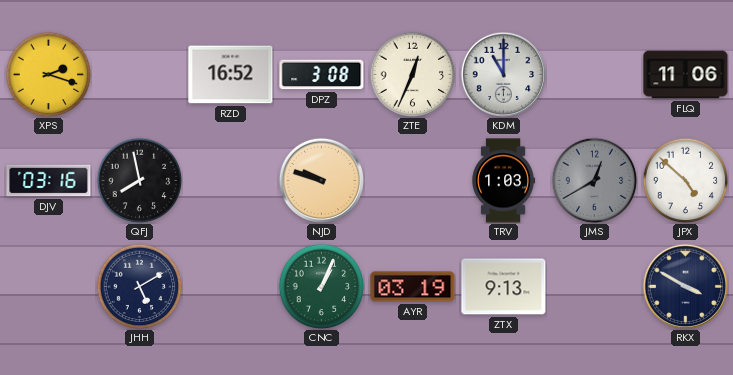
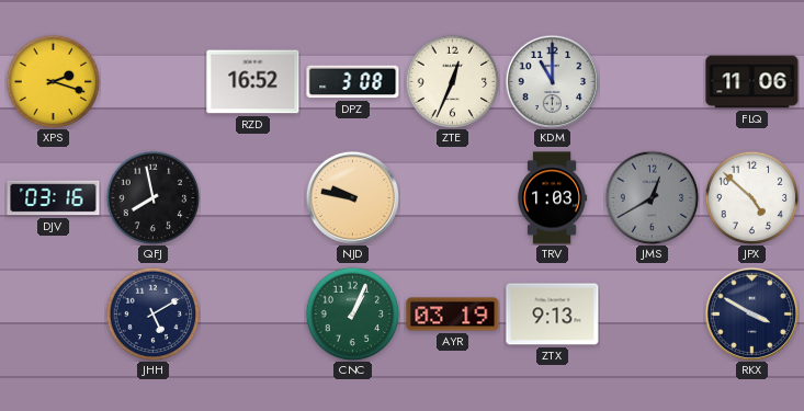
NJD: 9:48 -> 9:47 (352, 197)
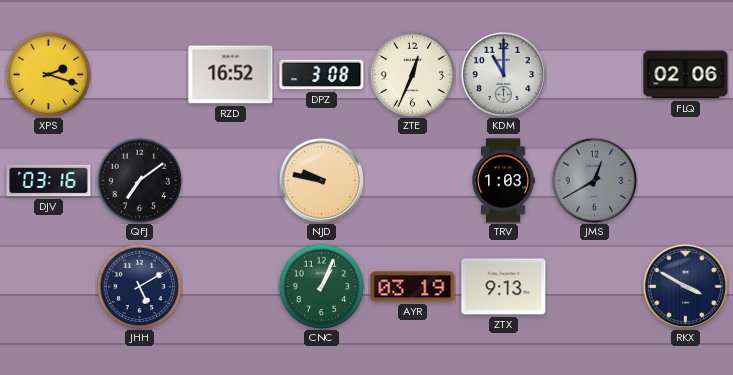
FLQ: 11:06 -> 02:06 (686, 75)
QFJ: 7:58 -> 7:09 (139, 180)
JPX: 4:52 -> none (751, 197)
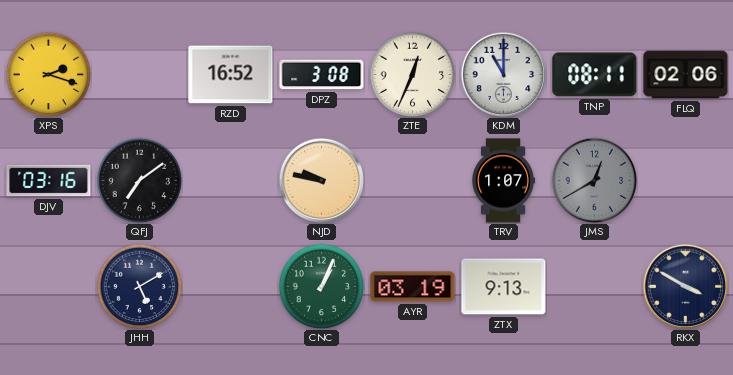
TNP: none -> 08:11 (595, 75)
TRV: 1:03 -> 1:07 (504, 181)
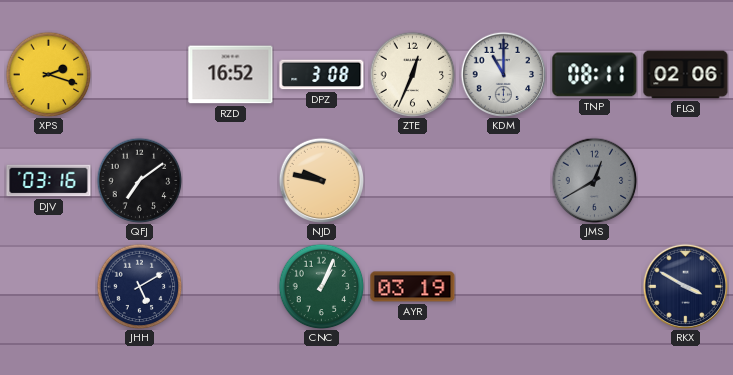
TRV: 1:07 -> none (504, 181)
ZTX: 9:13 -> none (504, 287)
